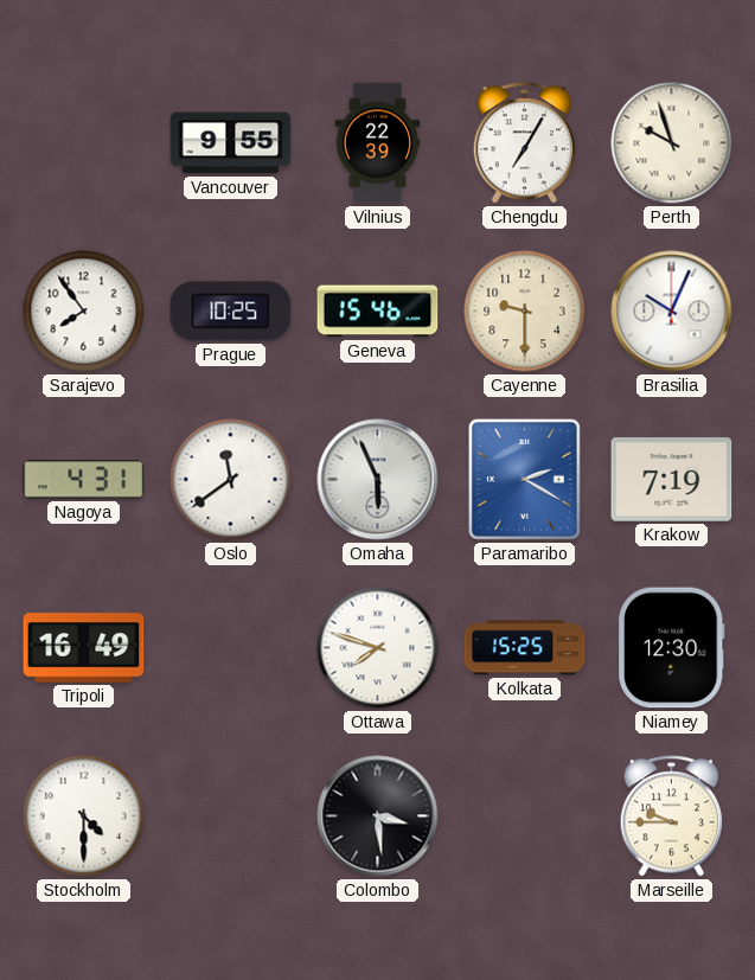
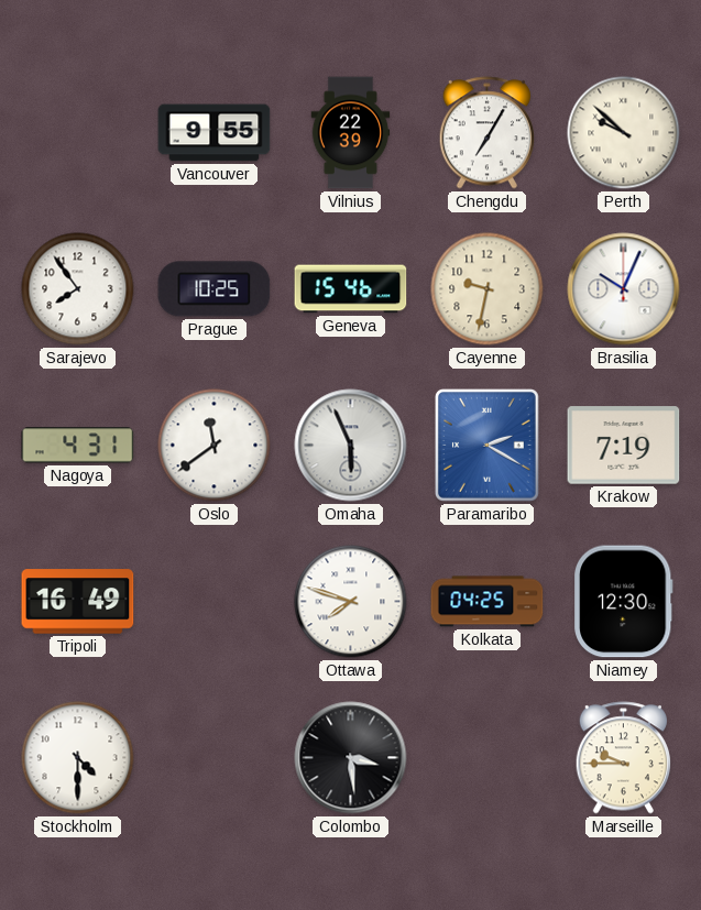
Perth: 9:57 -> 9:52 (624, 133)
Cayenne: 9:30 -> 9:32 (488, 289)
Kolkata: 15:25 -> 04:25 (488, 602)
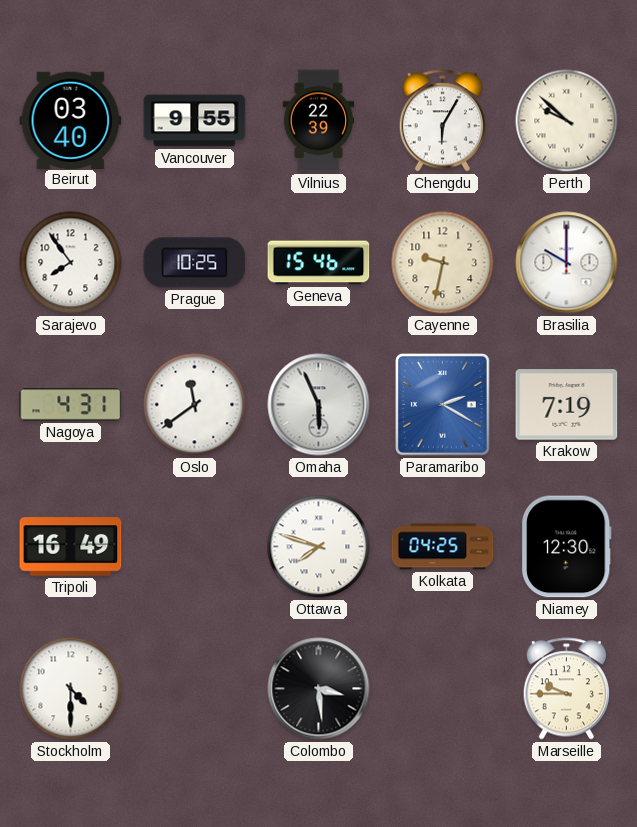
Beirut: none -> 03:40 (71, 120)
Chengdu: 7:05 -> 6:05 (442, 121)
Brasilia: 10:04 -> 10:00 (567, 263)
